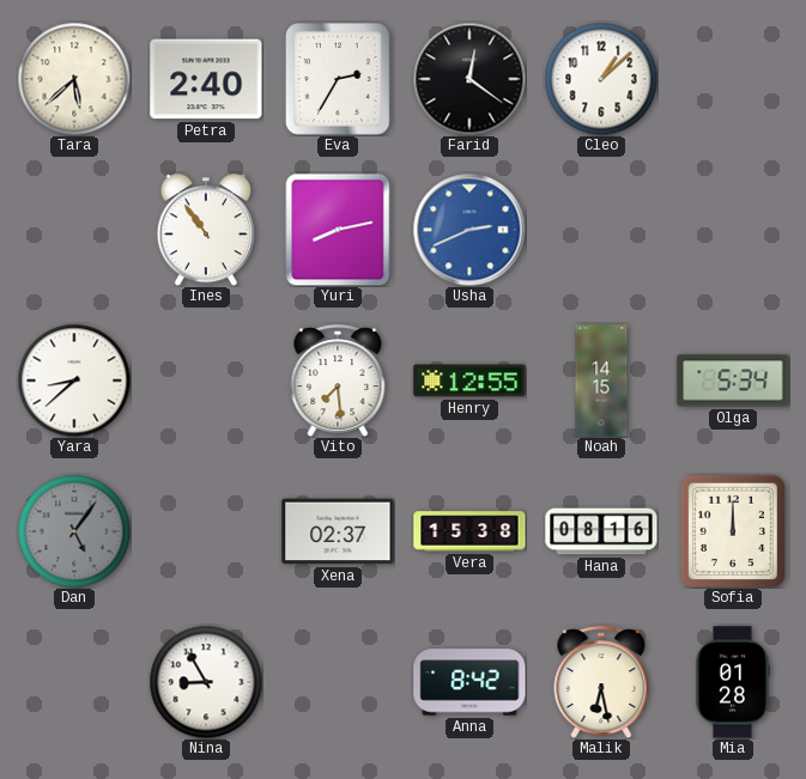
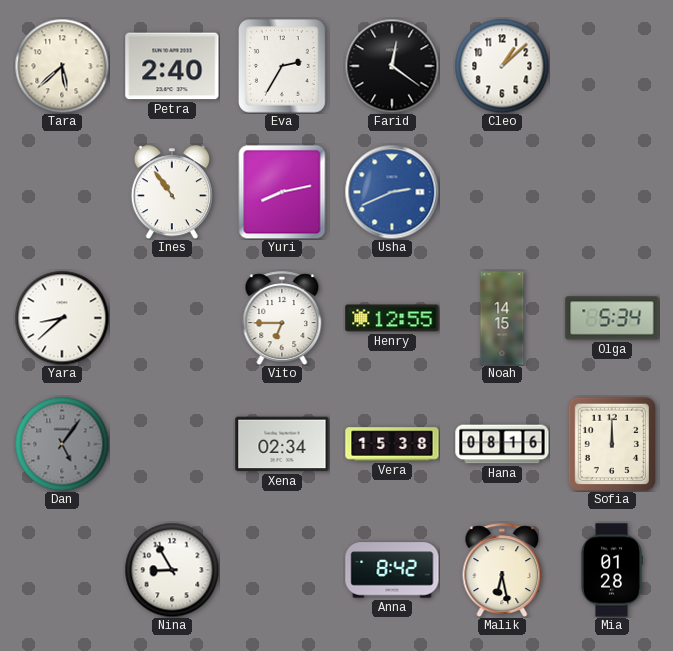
Vito: 7:29 -> 6:45 (282, 318)
Xena: 02:37 -> 02:34 (282, 444)
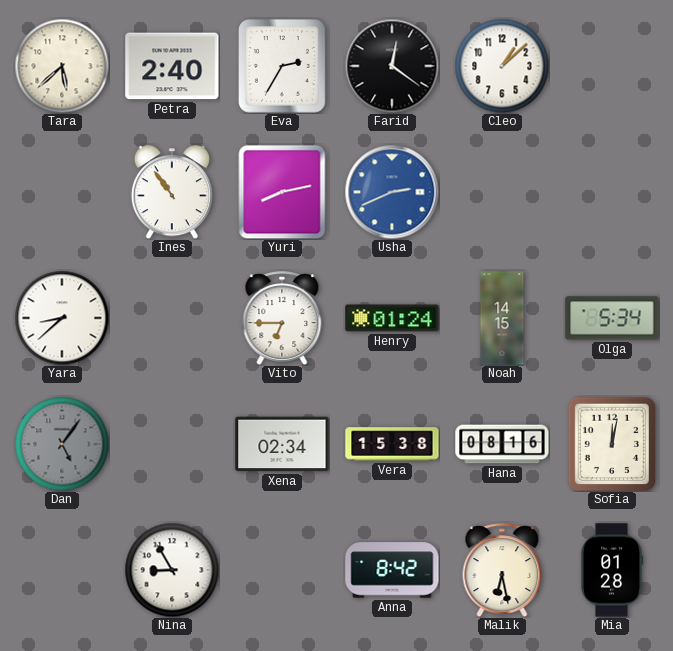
Henry: 12:55 -> 01:24 (392, 318)
Sofia: 12:00 -> 12:02 (611, 443)
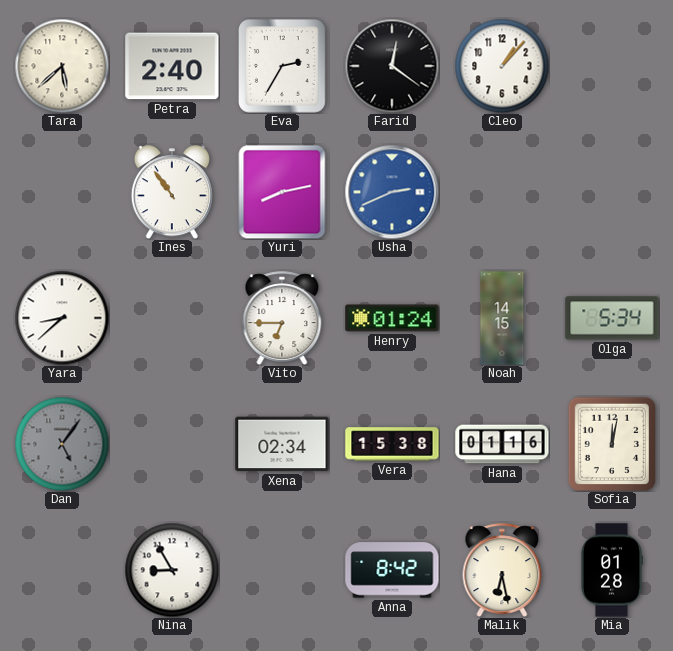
Cleo: 1:08 -> 1:07 (502, 66)
Hana: 08:16 -> 01:16 (502, 444)
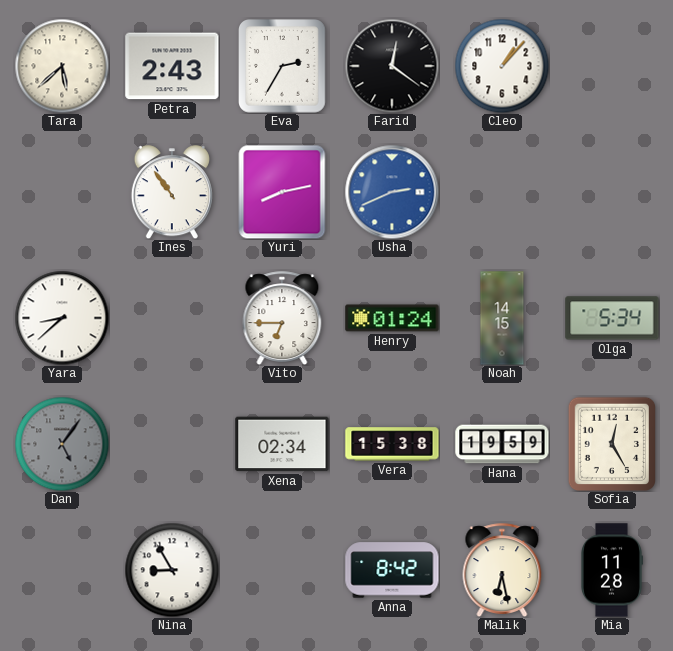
Petra: 2:40 -> 2:43 (172, 66)
Hana: 01:16 -> 19:59 (502, 444)
Sofia: 12:02 -> 12:25 (611, 443)
Mia: 01:28 -> 11:28 (611, 570)
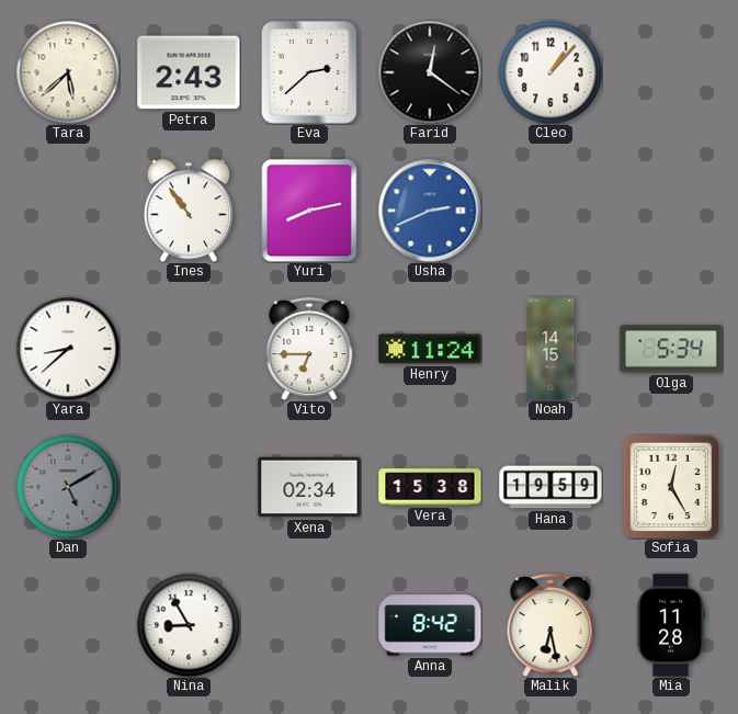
Eva: 2:35 -> 2:38 (310, 73)
Henry: 01:24 -> 11:24 (430, 349)
Dan: 5:06 -> 5:10 (68, 487)
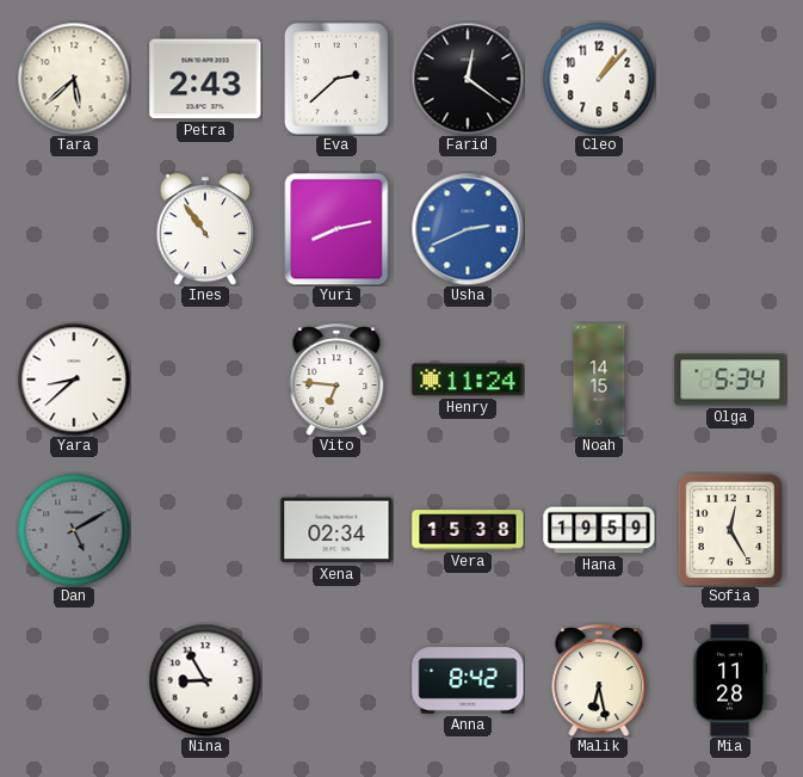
Vito: 6:45 -> 6:46 (336, 380)
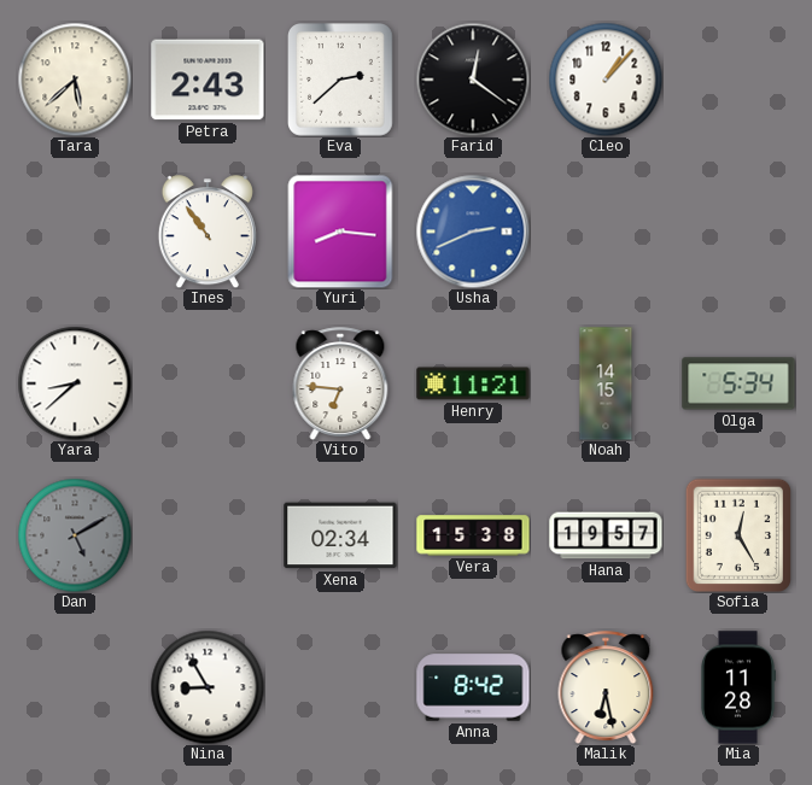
Yuri: 8:13 -> 8:16 (340, 232)
Henry: 11:24 -> 11:21 (473, 383)
Hana: 19:59 -> 19:57 (606, 535)
